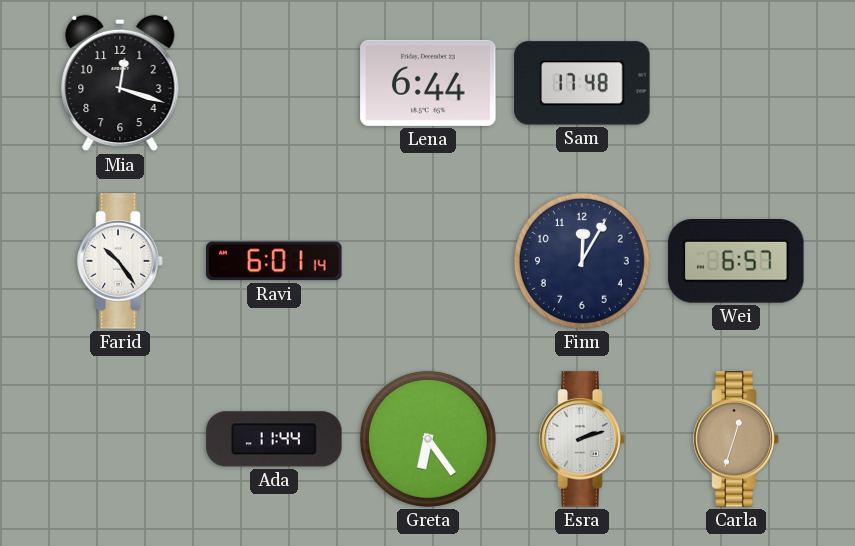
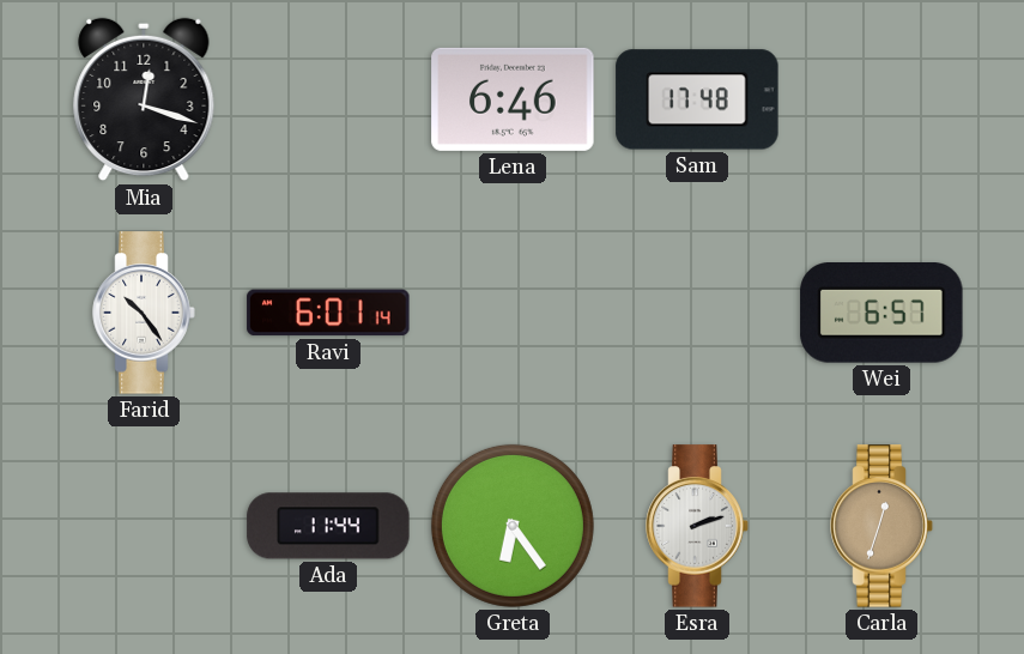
Lena: 6:44 -> 6:46 (513, 99)
Finn: 12:05 -> none (582, 261)
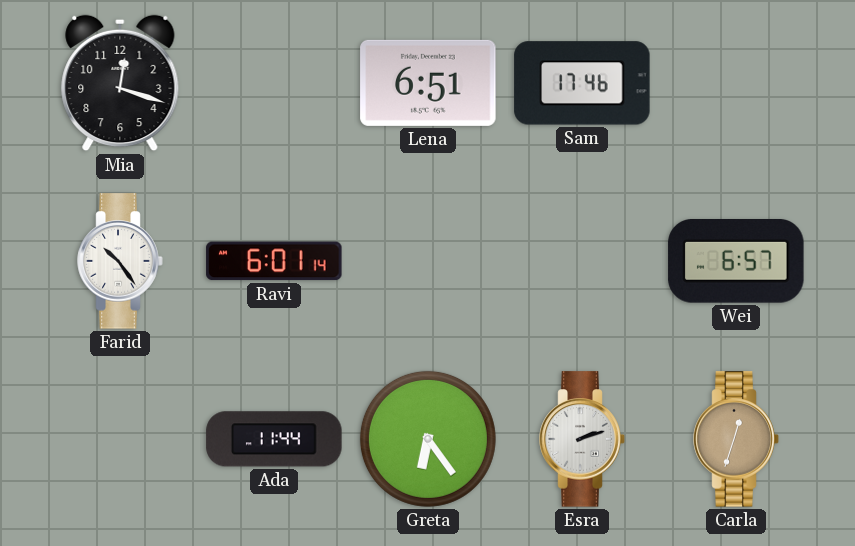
Lena: 6:46 -> 6:51 (428, 83)
Sam: 17:48 -> 17:46 (582, 83)
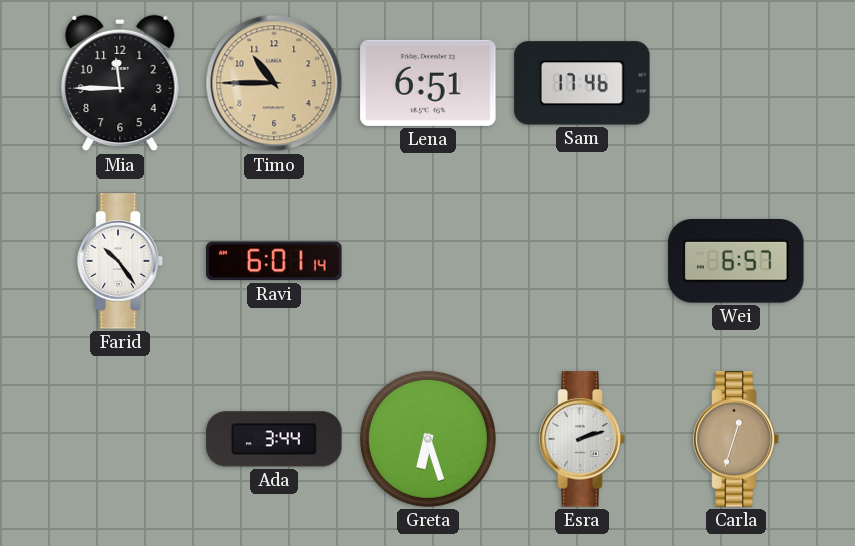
Mia: 12:18 -> 11:45 (120, 83)
Timo: none -> 10:45 (274, 83)
Ada: 11:44 -> 3:44 (274, 439)
Greta: 6:24 -> 6:27 (428, 439)
